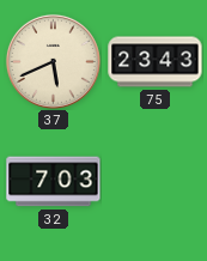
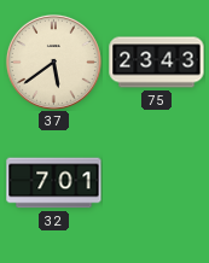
37: 5:41 -> 5:39 (53, 62)
32: 7:03 -> 7:01 (54, 183)
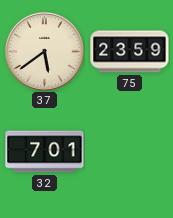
75: 23:43 -> 23:59 (130, 52)
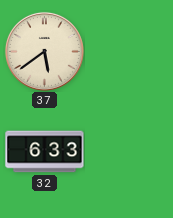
75: 23:59 -> none (130, 52)
32: 7:01 -> 6:33 (45, 152)
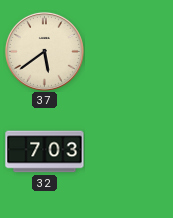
32: 6:33 -> 7:03 (45, 152)
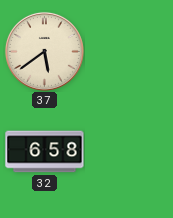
32: 7:03 -> 6:58 (45, 152)
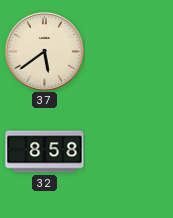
32: 6:58 -> 8:58 (45, 152)
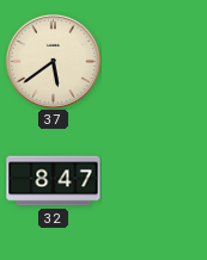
32: 8:58 -> 8:47 (54, 181)
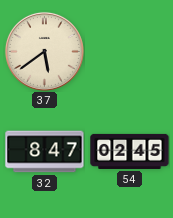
54: none -> 02:45 (130, 151)
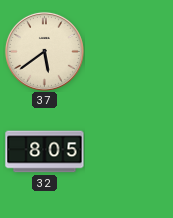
32: 8:47 -> 8:05 (45, 152)
54: 02:45 -> none (130, 151)
